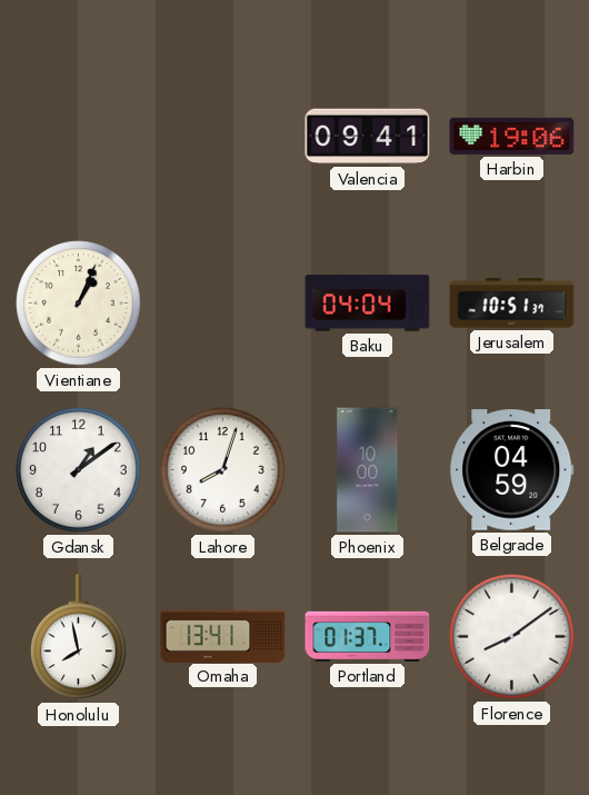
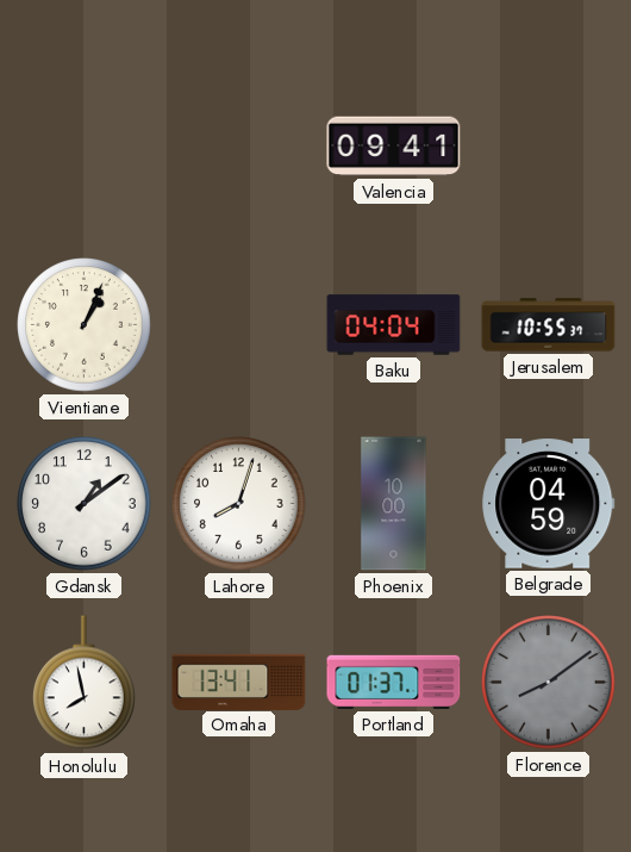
Harbin: 19:06 -> none (512, 136)
Jerusalem: 10:51 -> 10:55 (549, 325)
Florence dial: white -> grey (549, 683)
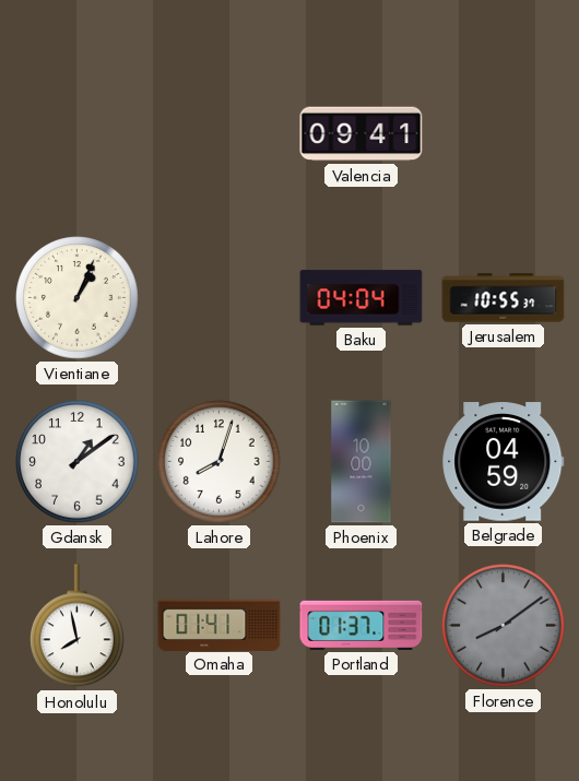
Omaha: 13:41 -> 01:41 (220, 625)
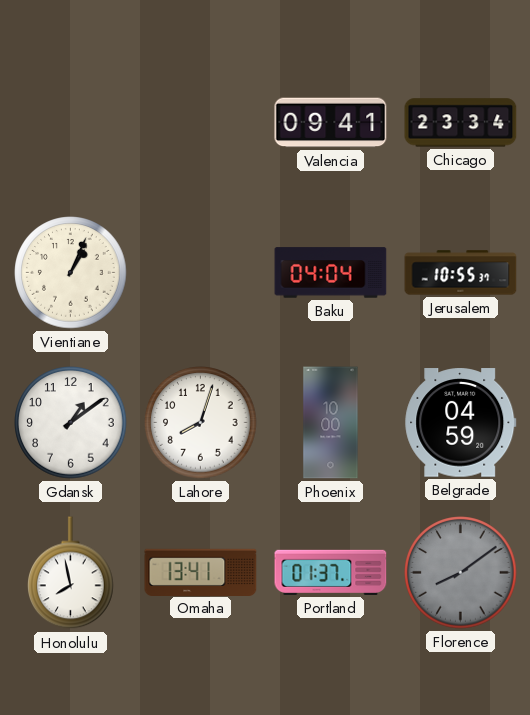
Chicago: none -> 23:34 (461, 123)
Omaha: 01:41 -> 13:41 (201, 572)
